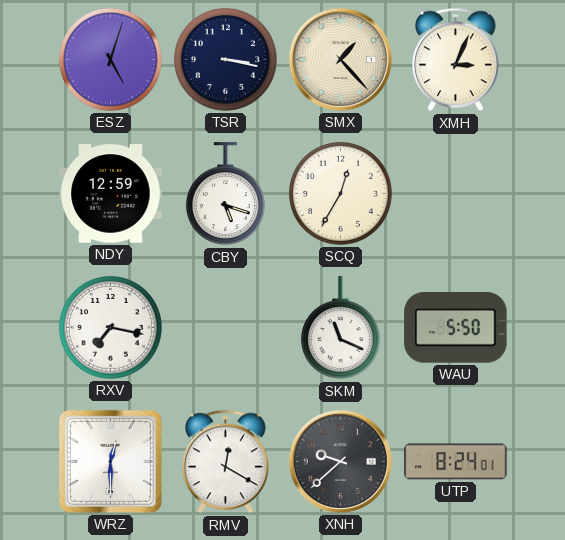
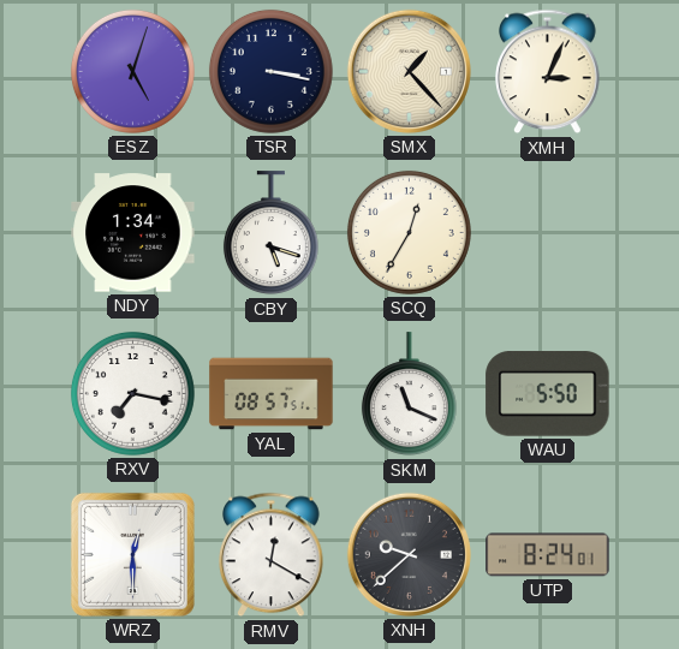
NDY: 12:59 -> 1:34 (133, 233)
YAL: none -> 08:57 (272, 394)
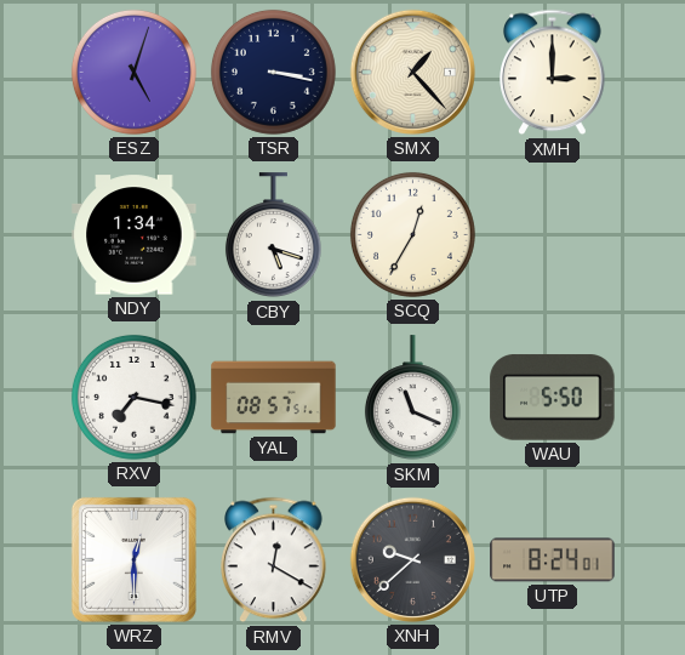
XMH: 3:04 -> 3:00 (553, 73)
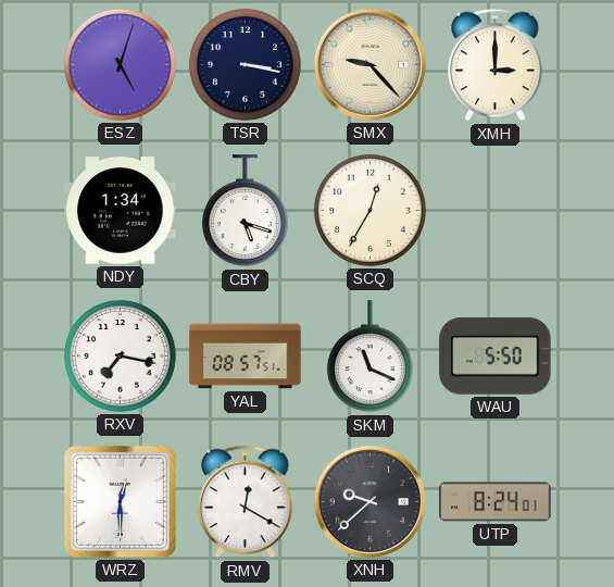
SMX: 1:23 -> 9:23 (369, 64)
